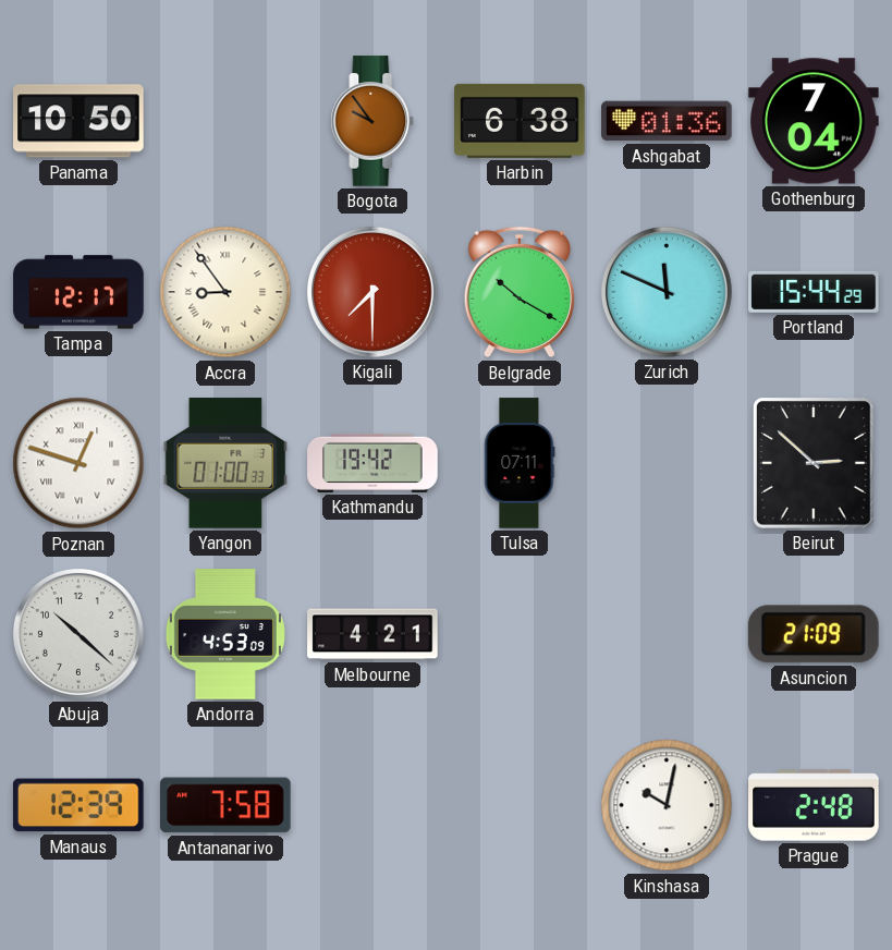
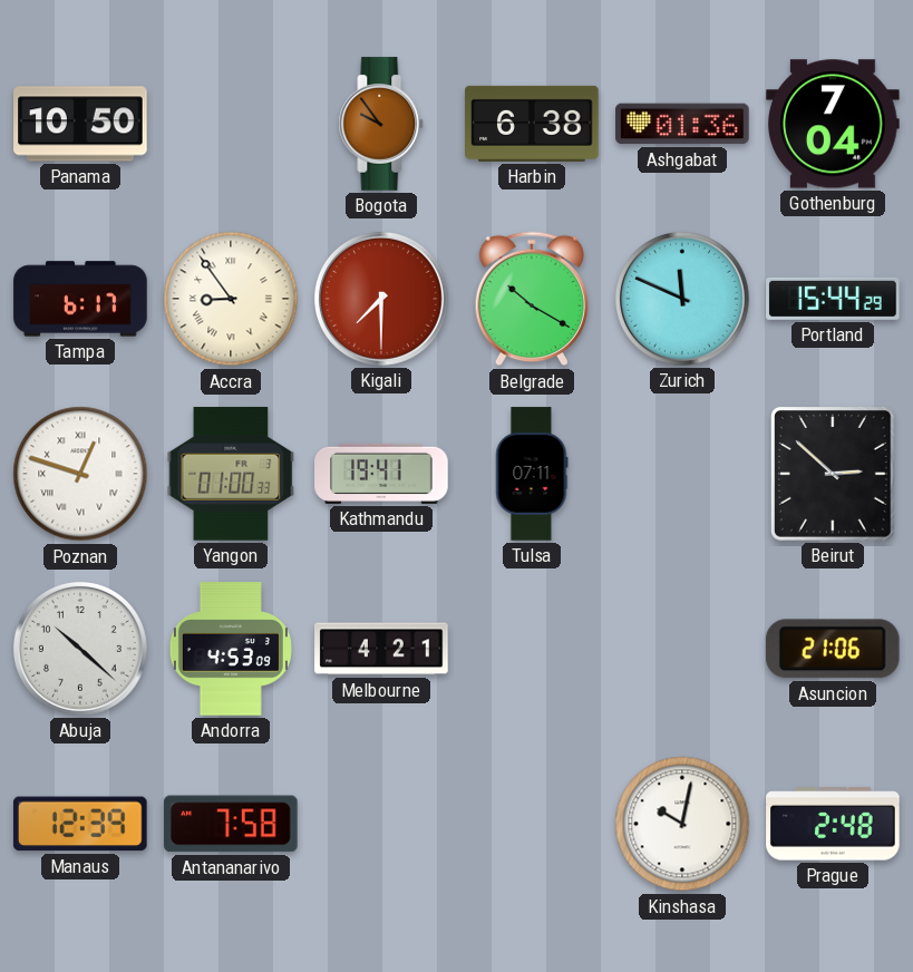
Tampa: 12:17 -> 6:17 (80, 299)
Kathmandu: 19:42 -> 19:41 (381, 474)
Asuncion: 21:09 -> 21:06 (833, 649)
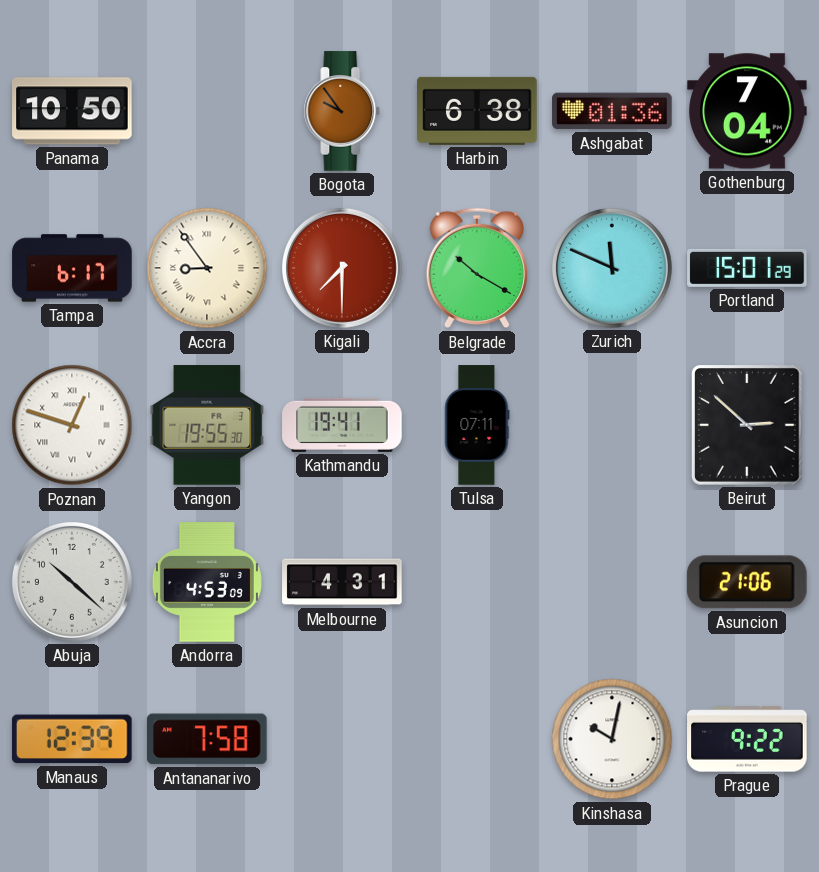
Portland: 15:44 -> 15:01 (747, 268)
Yangon: 01:00 -> 19:55 (207, 425)
Melbourne: 4:21 -> 4:31 (342, 582)
Prague: 2:48 -> 9:22 (747, 739)
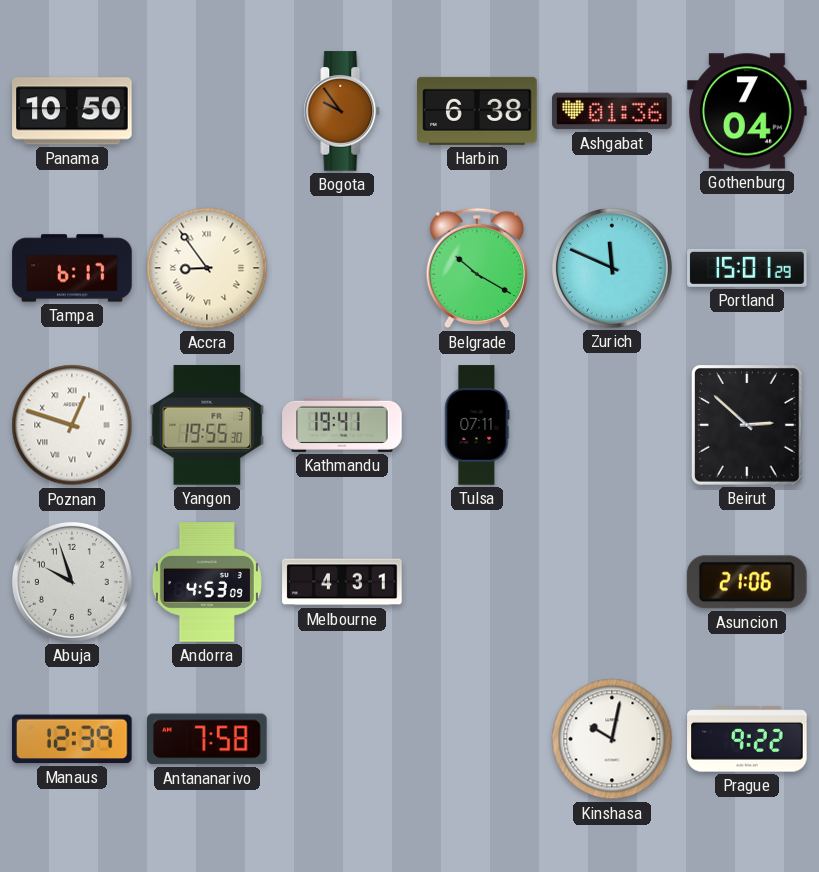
Kigali: 7:30 -> none (342, 268)
Abuja: 10:22 -> 9:57 (72, 582)
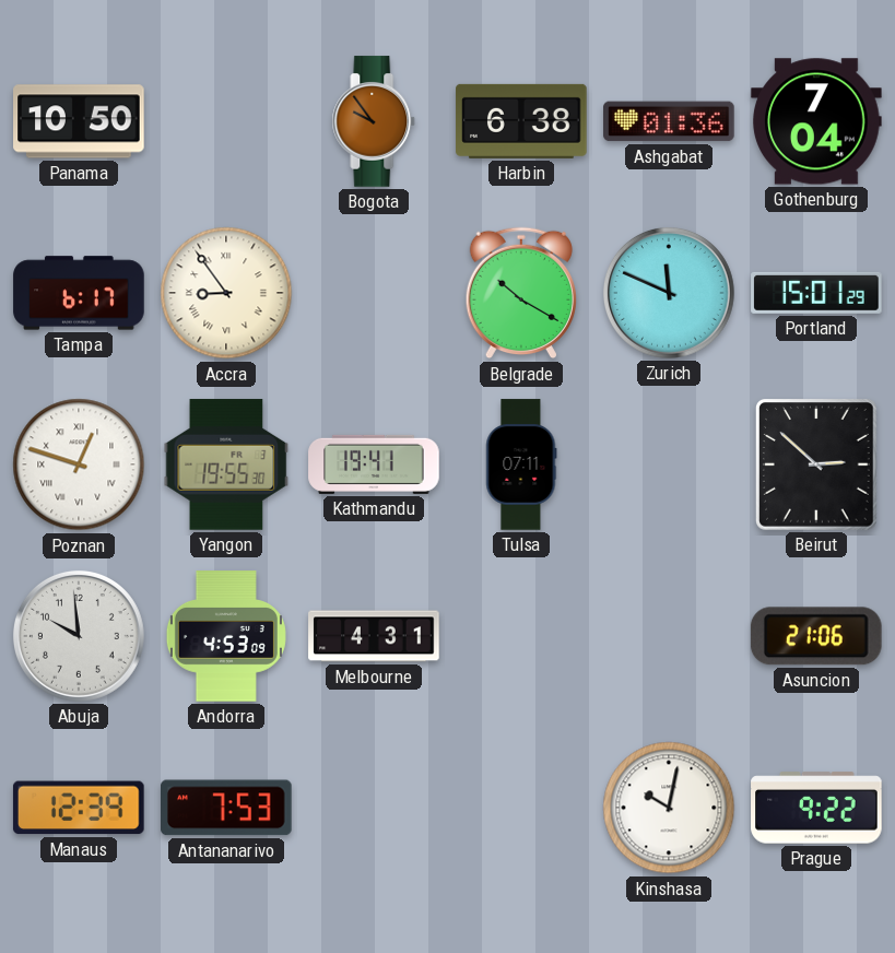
Abuja: 9:57 -> 9:59 (79, 636)
Antananarivo: 7:58 -> 7:53 (227, 808)
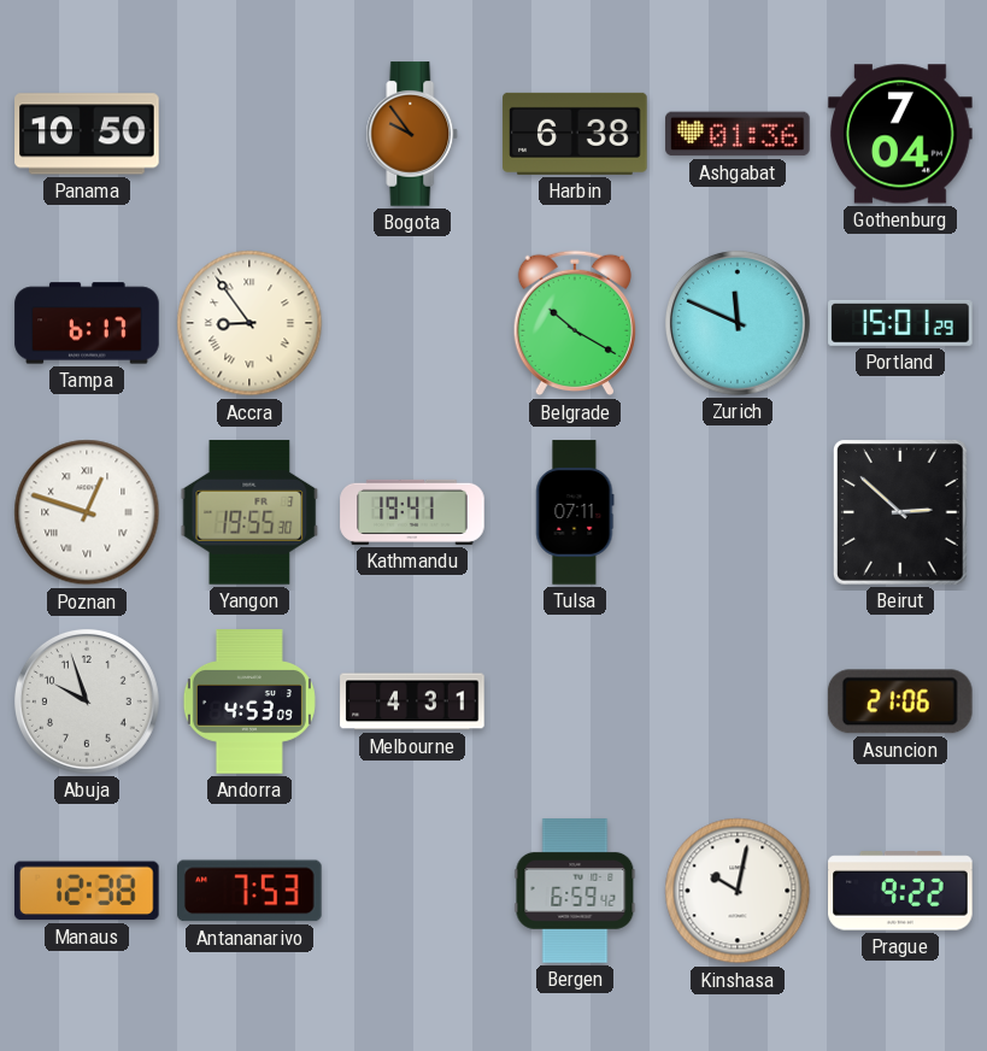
Abuja: 9:59 -> 9:57 (87, 701)
Manaus: 12:39 -> 12:38 (87, 891)
Bergen: none -> 6:59 (575, 891)
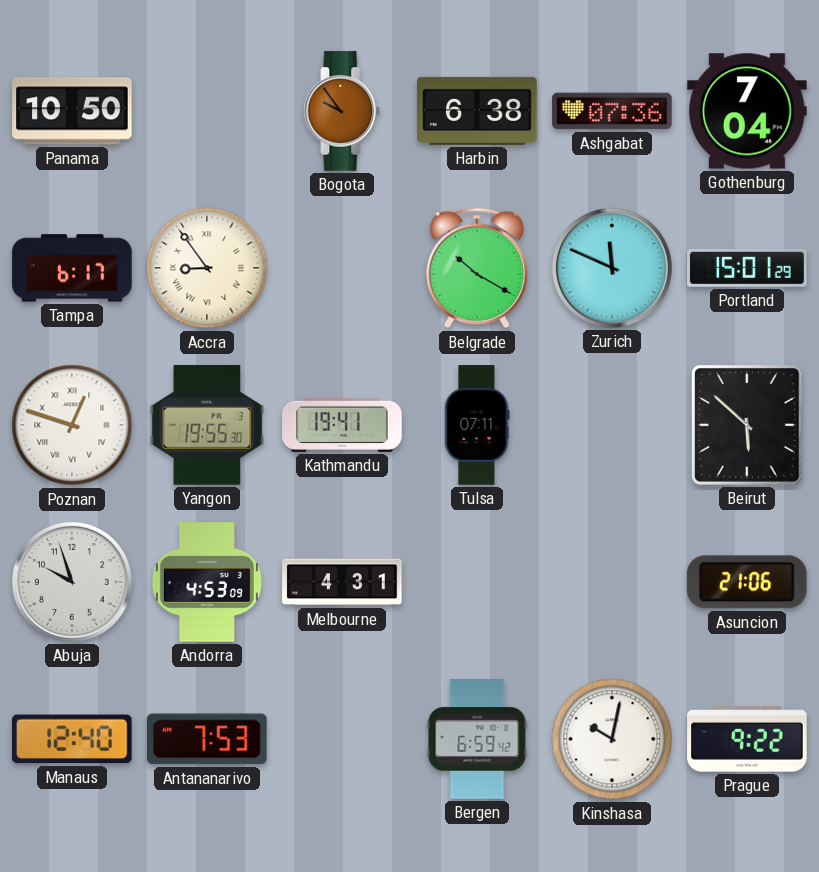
Ashgabat: 01:36 -> 07:36 (612, 111)
Beirut: 2:52 -> 5:52 (748, 426)
Manaus: 12:38 -> 12:40 (72, 739)
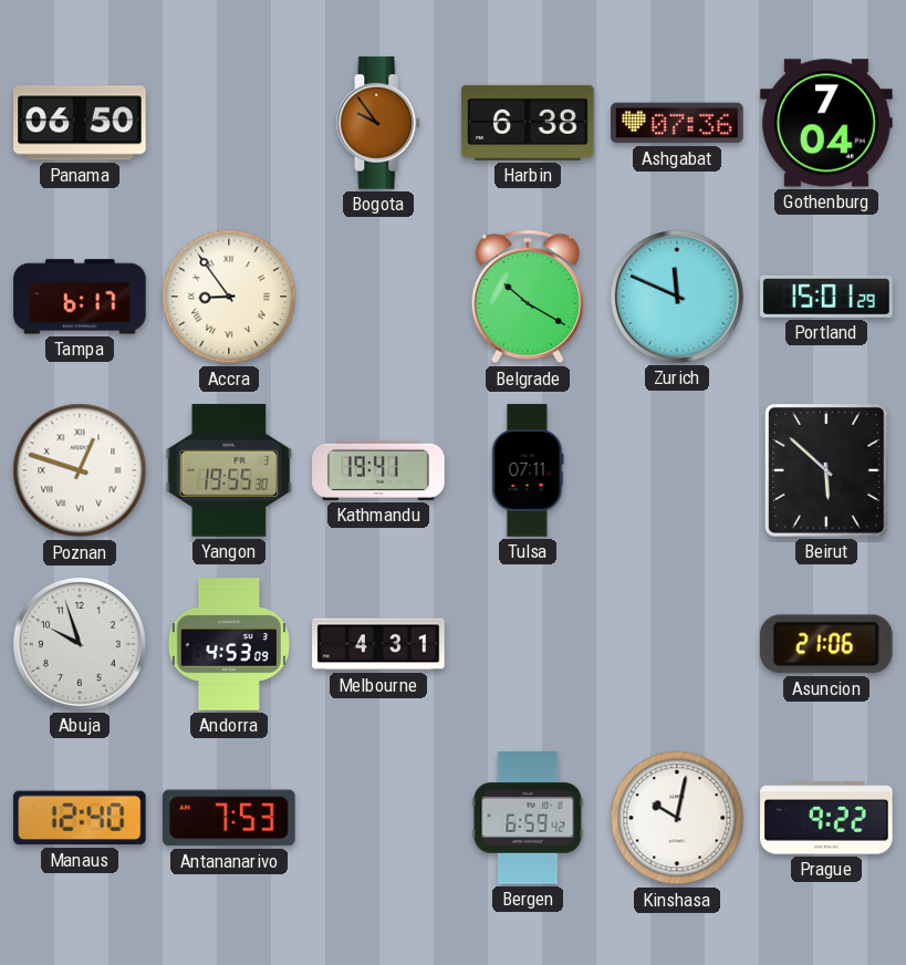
Panama: 10:50 -> 06:50 (80, 123)
